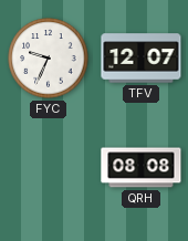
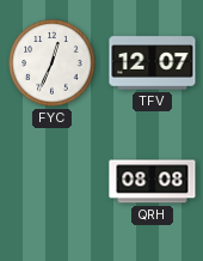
FYC: 9:34 -> 12:34 (53, 63)
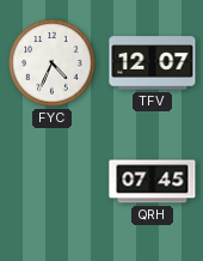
FYC: 12:34 -> 4:34 (53, 63)
QRH: 08:08 -> 07:45 (153, 182)
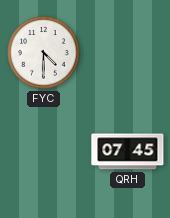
FYC: 4:34 -> 4:30 (44, 53)
TFV: 12:07 -> none (153, 63)
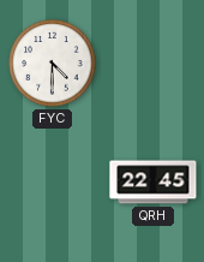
QRH: 07:45 -> 22:45 (154, 183)
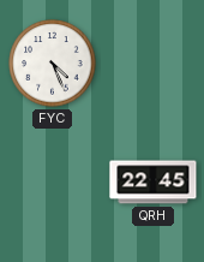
FYC: 4:30 -> 4:26 (53, 64)
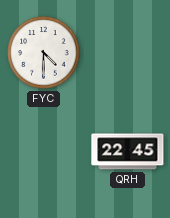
FYC: 4:26 -> 4:30 (44, 53)
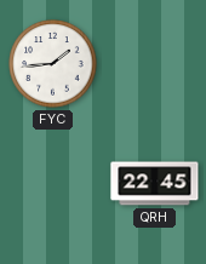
FYC: 4:30 -> 1:44 (53, 64)
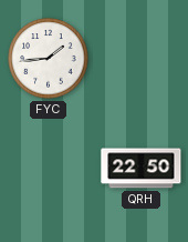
QRH: 22:45 -> 22:50 (142, 169)
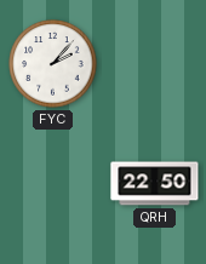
FYC: 1:44 -> 2:07 (53, 64)
